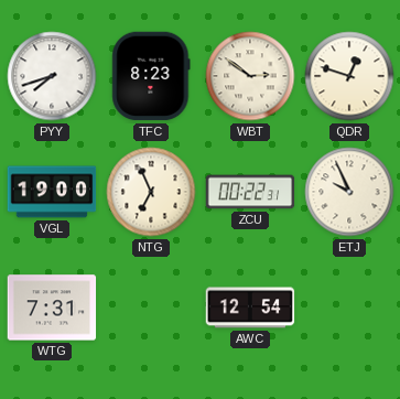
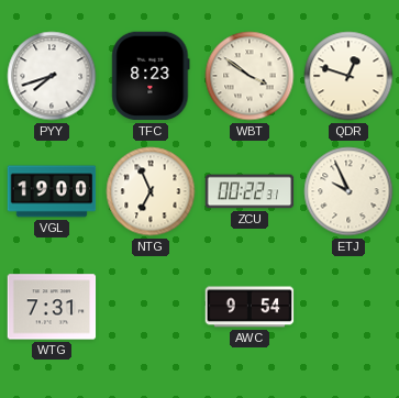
WBT: 2:51 -> 3:51 (250, 76)
AWC: 12:54 -> 9:54 (250, 307)
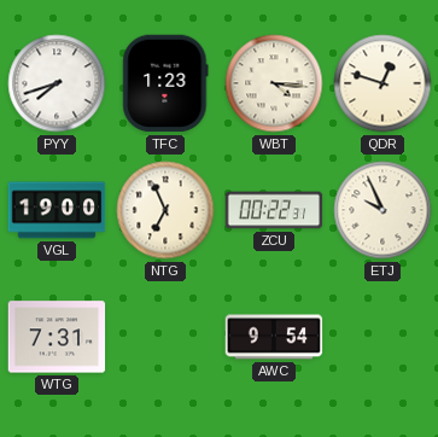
TFC: 8:23 -> 1:23 (165, 83)
WBT: 3:51 -> 4:16 (274, 83)
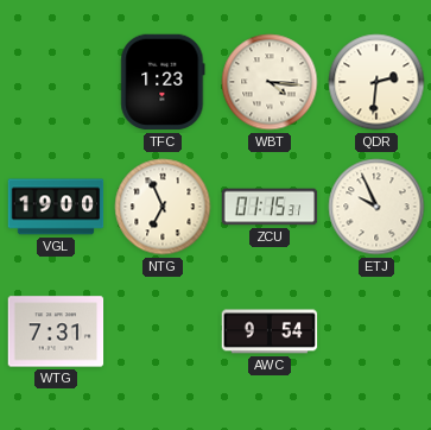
PYY: 7:42 -> none (57, 83)
QDR: 12:48 -> 2:31 (376, 82)
ZCU: 00:22 -> 01:15 (270, 207)
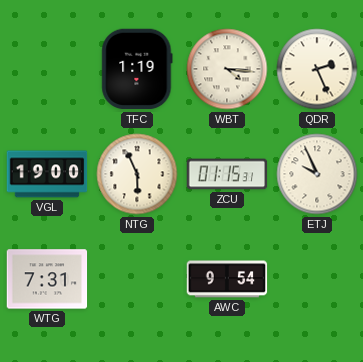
TFC: 1:23 -> 1:19 (137, 69)
QDR: 2:31 -> 2:26 (317, 69)
NTG: 6:56 -> 5:56 (137, 174)
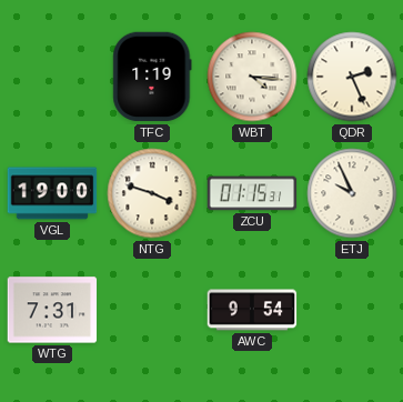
NTG: 5:56 -> 3:48 (152, 193)
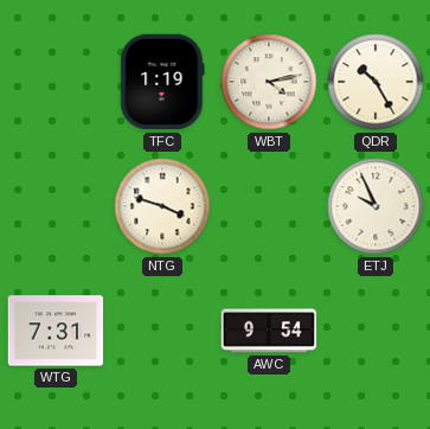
WBT: 4:16 -> 4:13 (269, 82)
QDR: 2:26 -> 10:25 (376, 82)
VGL: 19:00 -> none (52, 193)
ZCU: 01:15 -> none (252, 193)
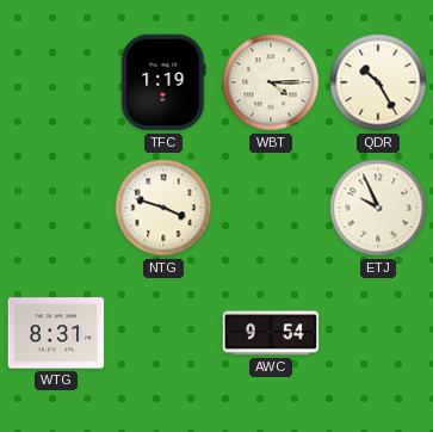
WBT: 4:13 -> 4:15 (271, 82)
WTG: 7:31 -> 8:31 (56, 333)
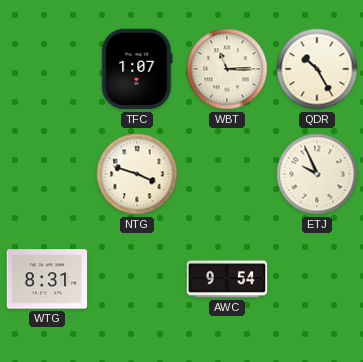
TFC: 1:19 -> 1:07 (137, 69)
WBT: 4:15 -> 11:15 (227, 69)
